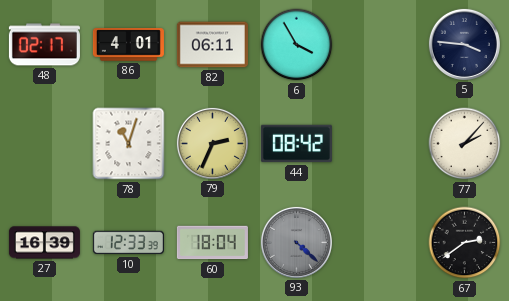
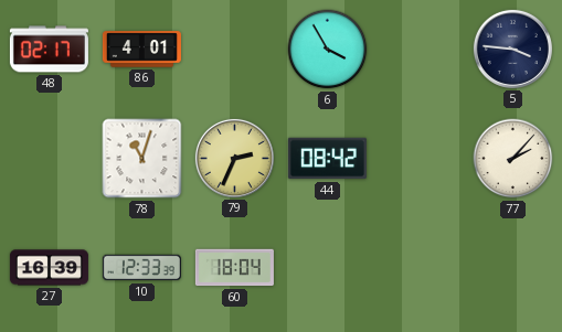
82: 06:11 -> none (212, 45)
93: 4:22 -> none (296, 242)
67: 2:39 -> none (465, 243)
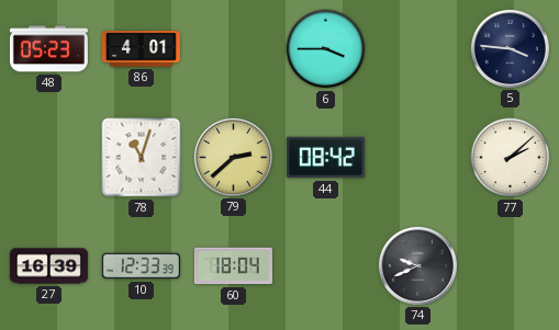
48: 02:17 -> 05:23 (48, 49)
6: 3:55 -> 3:45 (326, 49)
79: 2:34 -> 2:38 (233, 157)
77: 2:07 -> 2:08 (511, 158)
74: none -> 9:41 (417, 265)
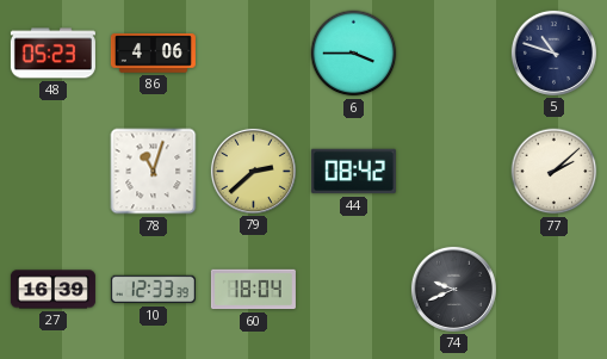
86: 4:01 -> 4:06 (153, 54)
5: 3:46 -> 10:48 (553, 52)
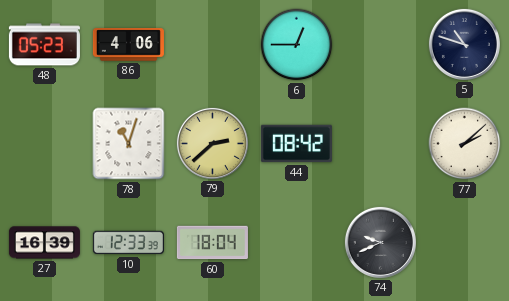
6: 3:45 -> 12:45 (297, 45)
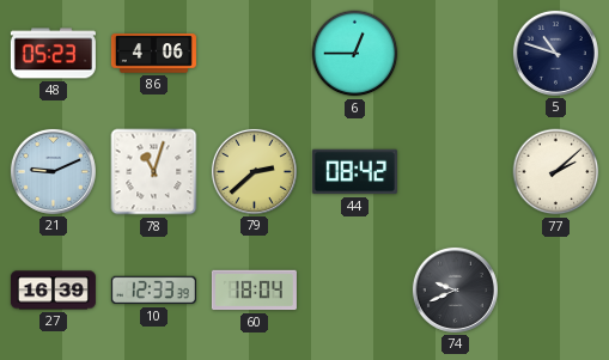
21: none -> 9:11 (53, 171)
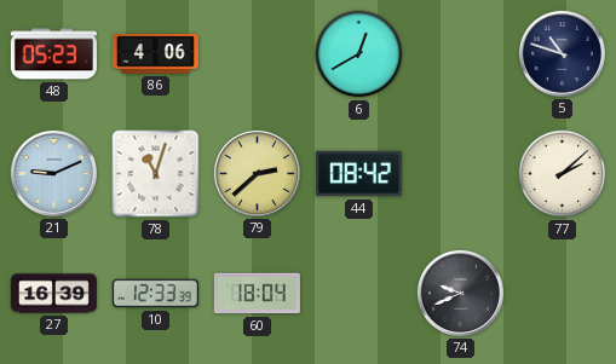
6: 12:45 -> 12:40 (359, 54)
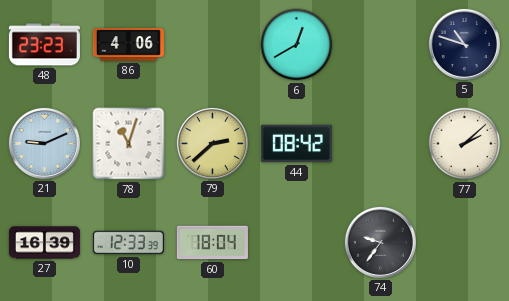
48: 05:23 -> 23:23 (44, 45)
74: 9:41 -> 9:36 (380, 242)
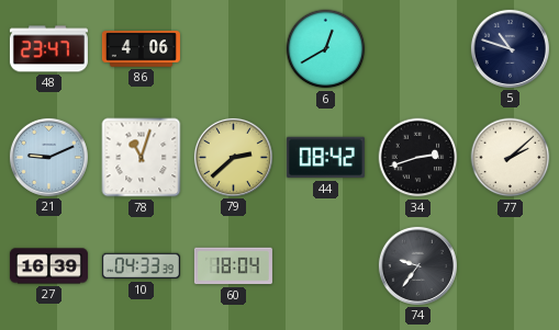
48: 23:23 -> 23:47 (48, 49)
34: none -> 2:42 (418, 158)
10: 12:33 -> 04:33 (141, 266)
